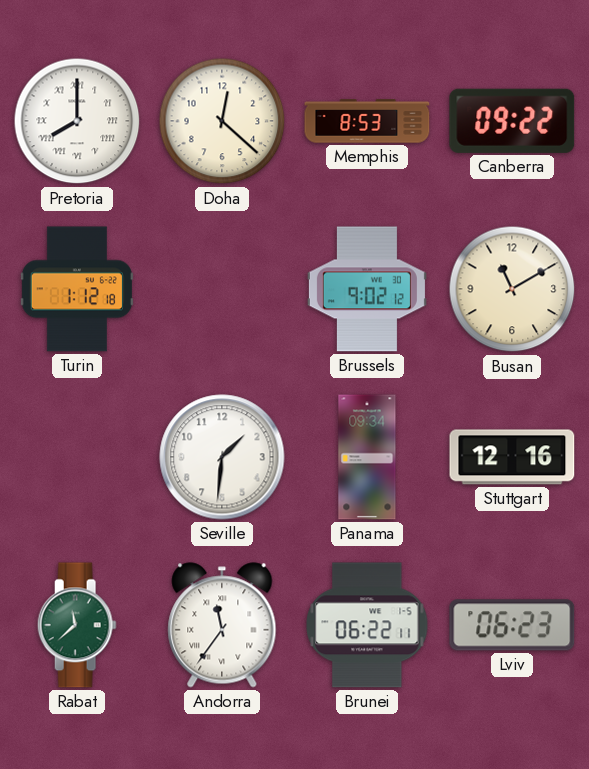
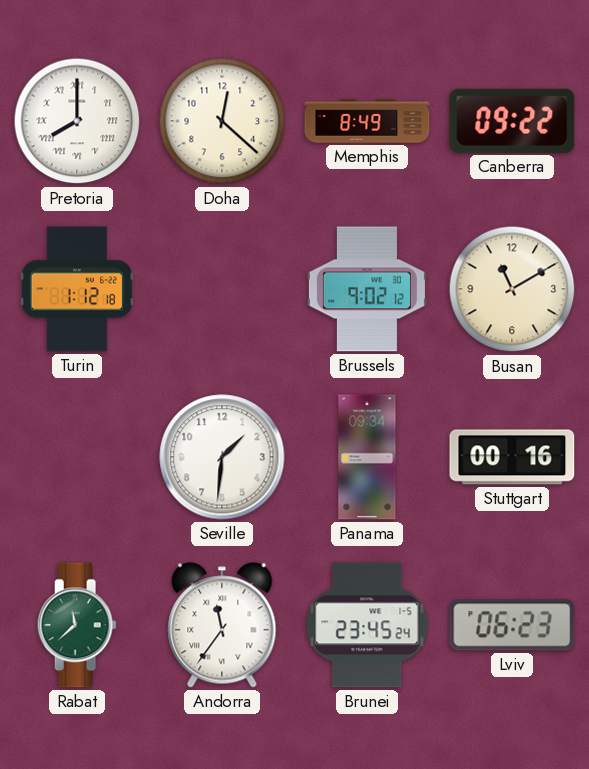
Memphis: 8:53 -> 8:49 (367, 121)
Stuttgart: 12:16 -> 00:16 (512, 457)
Brunei: 06:22 -> 23:45 (367, 625)
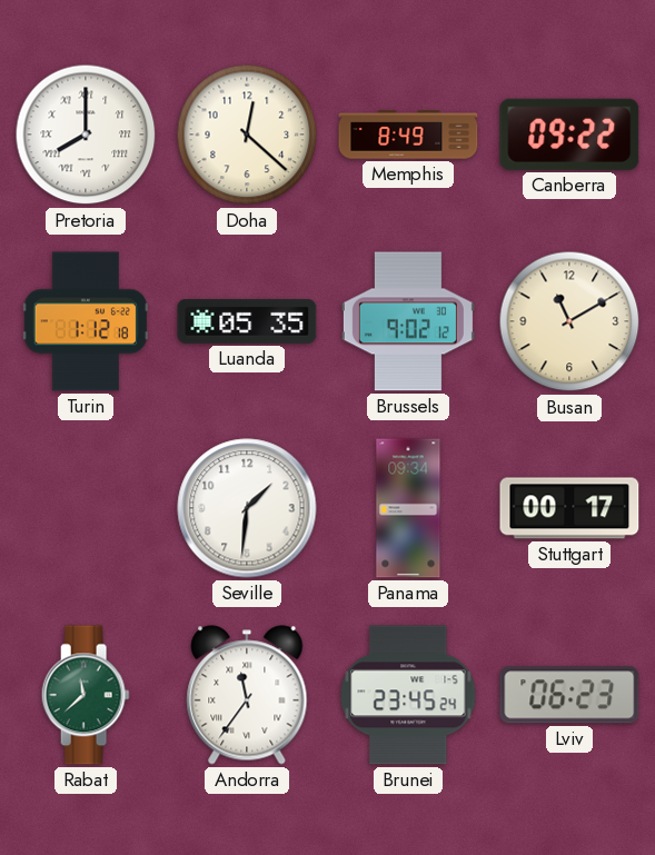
Luanda: none -> 05:35 (247, 321)
Stuttgart: 00:16 -> 00:17 (569, 508)
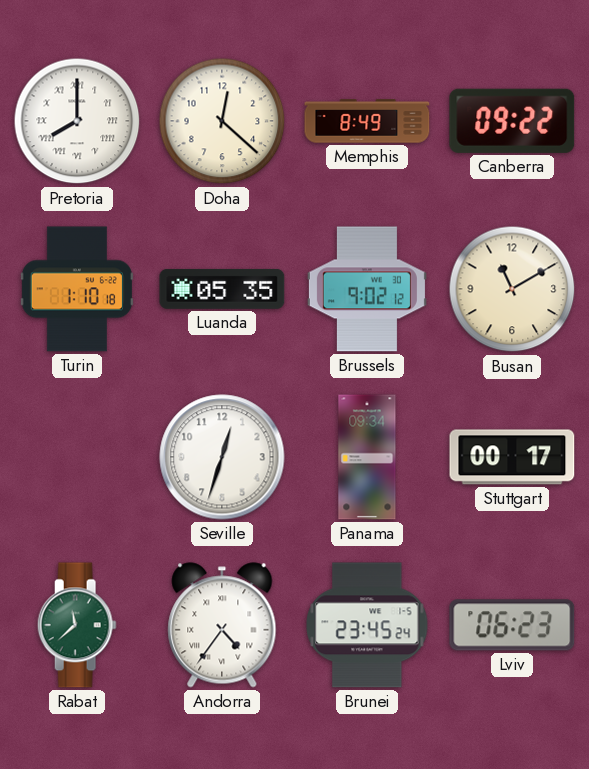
Turin: 1:12 -> 1:10 (77, 289)
Seville: 1:31 -> 12:33 (222, 457)
Andorra: 11:36 -> 4:36 (222, 625)
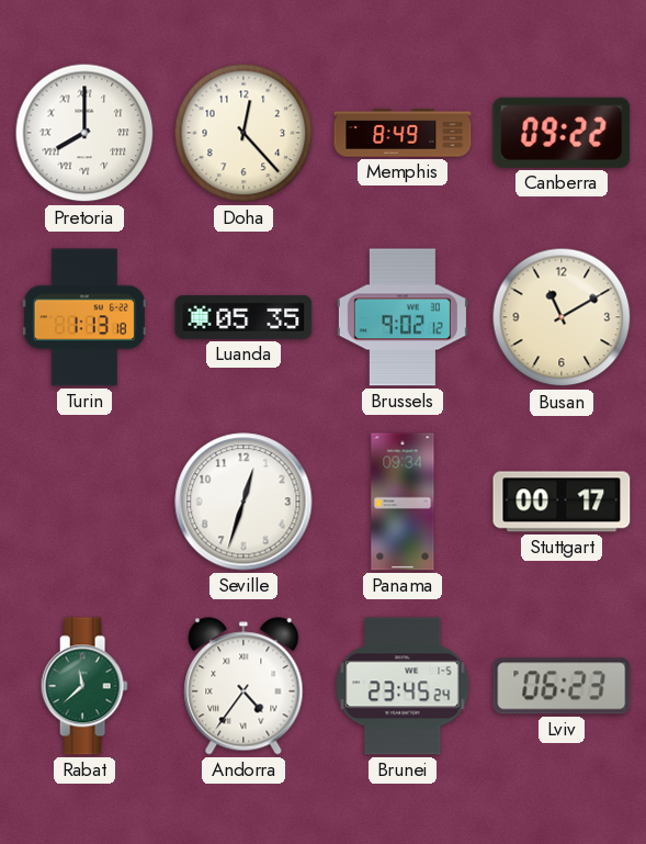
Doha: 12:22 -> 12:23 (243, 133)
Turin: 1:10 -> 1:13 (84, 317)
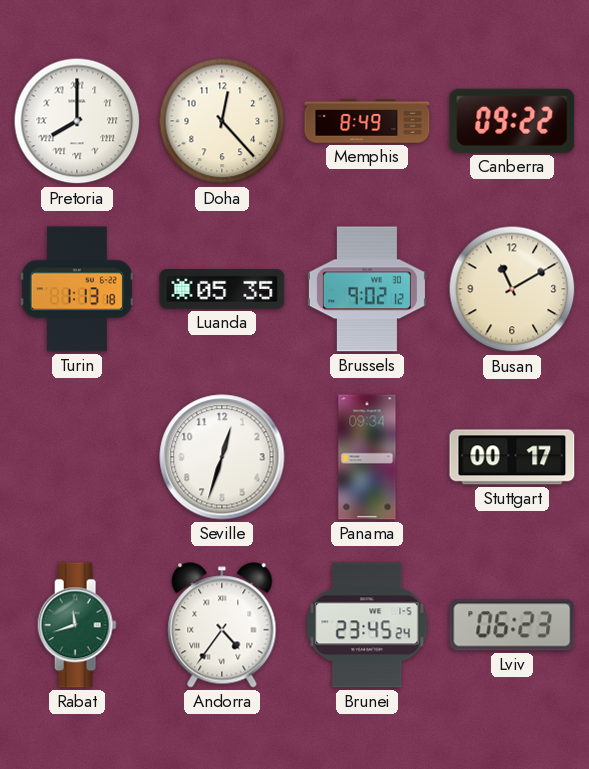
Rabat: 11:38 -> 11:42 (77, 625)
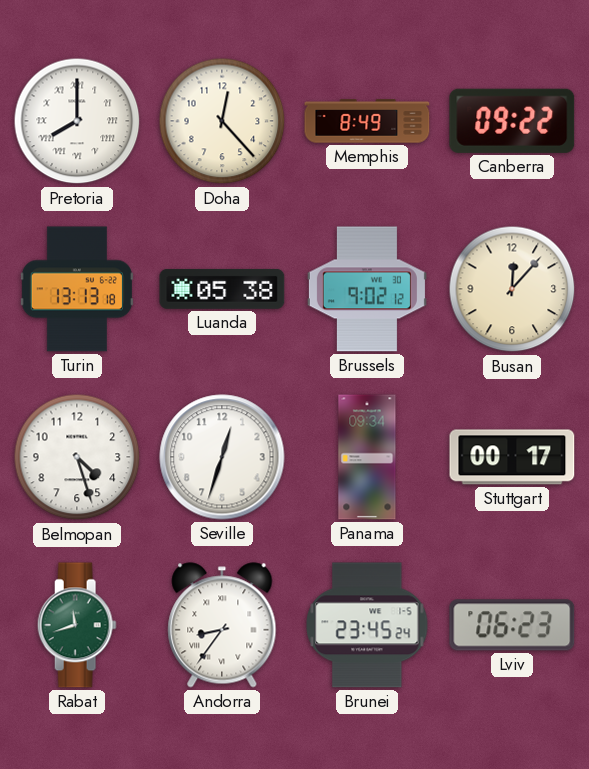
Turin: 1:13 -> 13:13 (77, 289)
Luanda: 05:35 -> 05:38 (222, 289)
Busan: 11:10 -> 12:07 (512, 289)
Belmopan: none -> 4:27 (77, 457)
Andorra: 4:36 -> 8:36 (222, 625)
